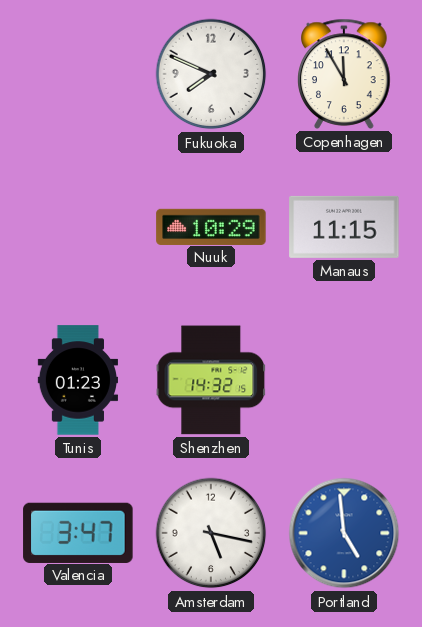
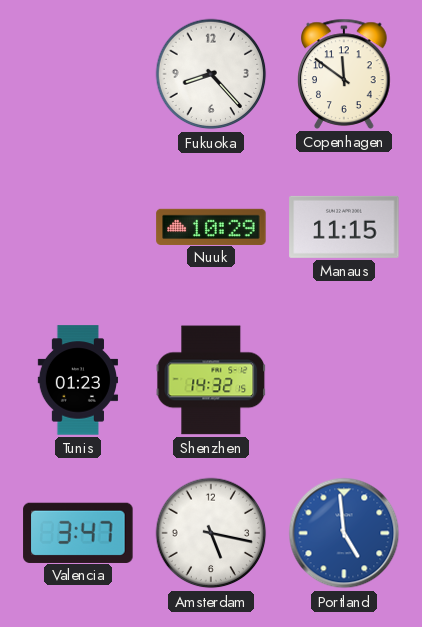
Fukuoka: 7:49 -> 8:23 (211, 74)
Copenhagen: 11:55 -> 11:51 (344, 74)
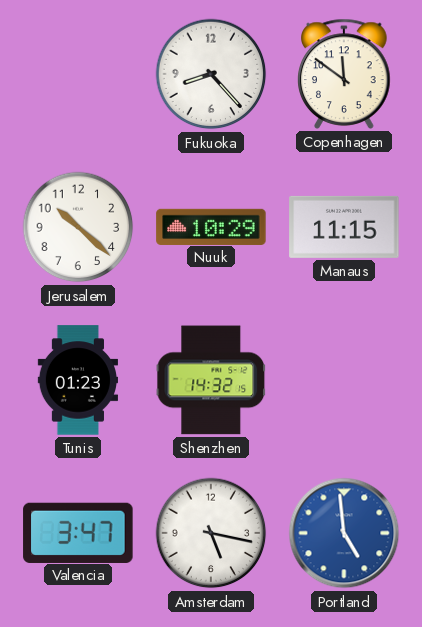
Jerusalem: none -> 10:22 (78, 227)
